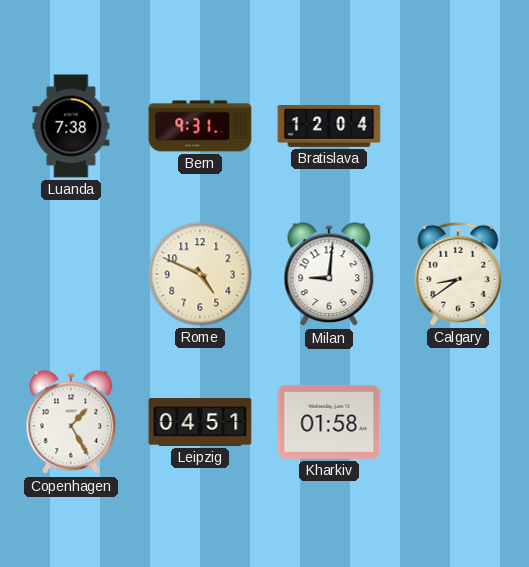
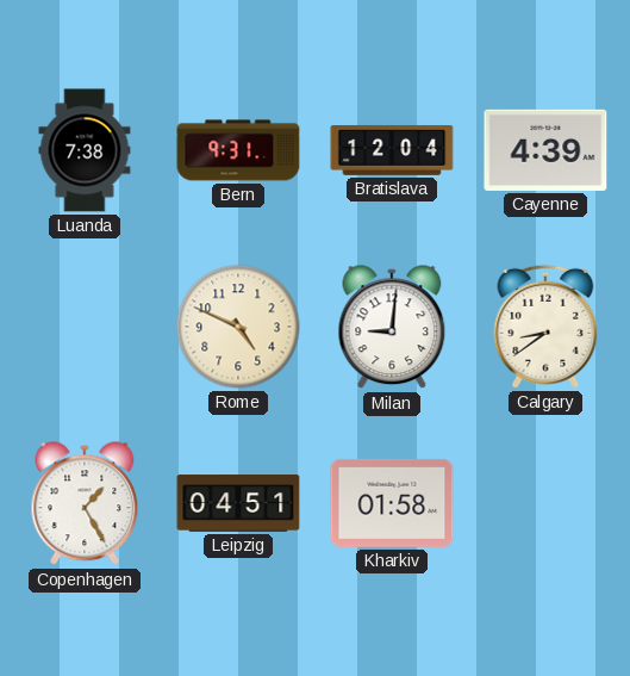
Cayenne: none -> 4:39 (545, 150)
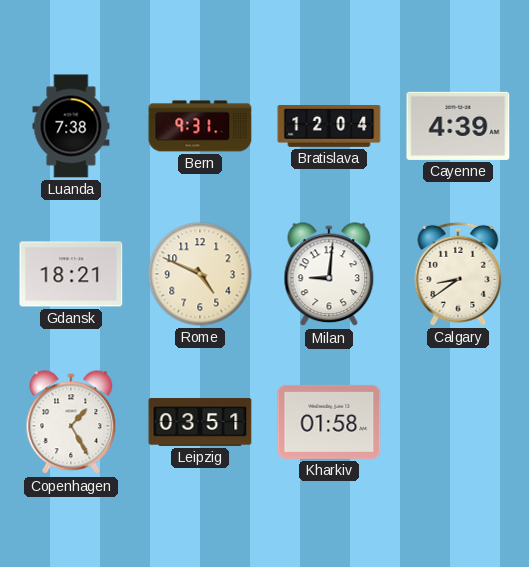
Gdansk: none -> 18:21 (71, 274)
Leipzig: 04:51 -> 03:51 (200, 422)
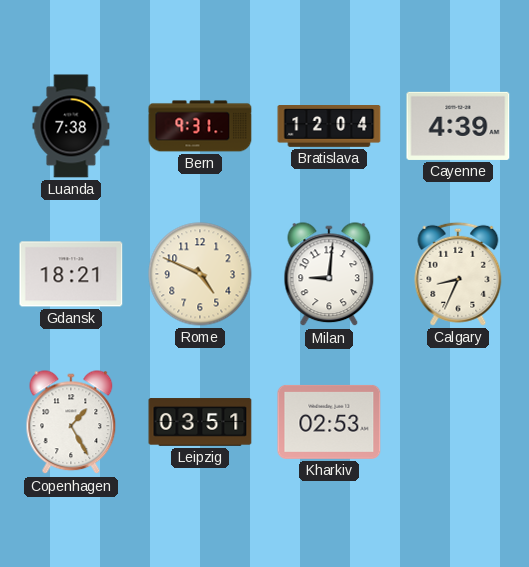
Calgary: 8:39 -> 8:34 (458, 274)
Kharkiv: 01:58 -> 02:53 (329, 422)
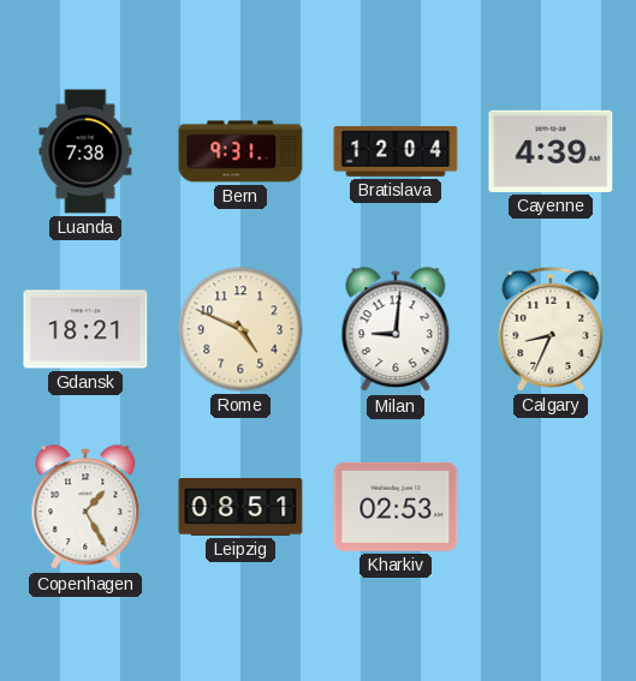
Leipzig: 03:51 -> 08:51 (240, 507)
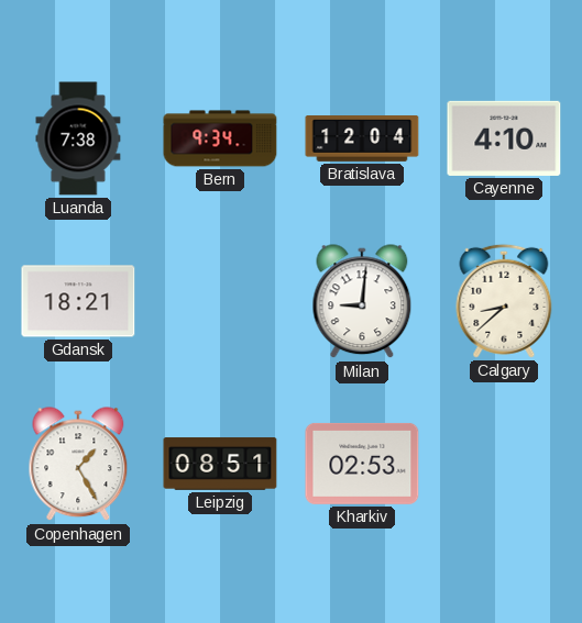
Bern: 9:31 -> 9:34 (220, 138)
Cayenne: 4:39 -> 4:10 (504, 138)
Rome: 4:49 -> none (240, 329)
Calgary: 8:34 -> 8:38 (504, 301)
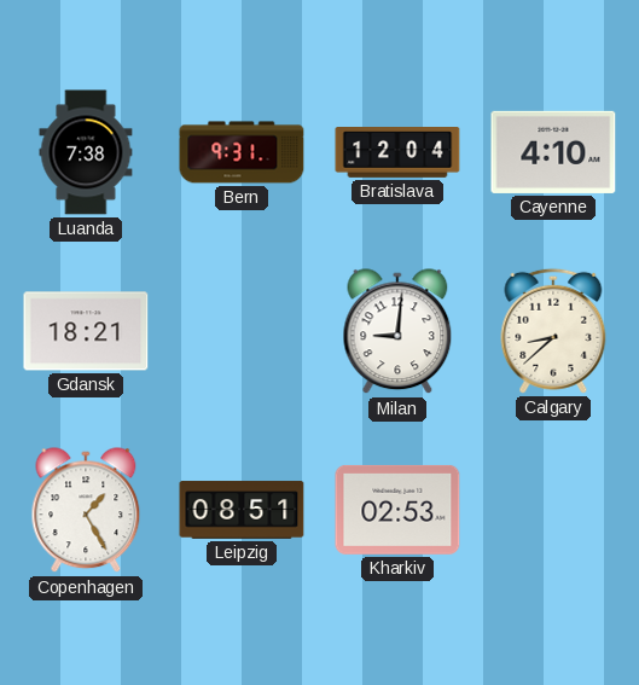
Bern: 9:34 -> 9:31 (242, 152)
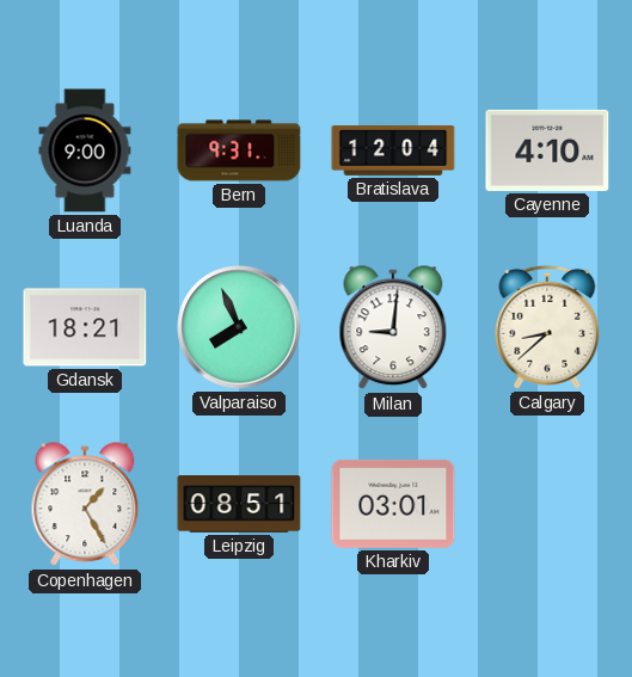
Luanda: 7:38 -> 9:00 (85, 150)
Valparaiso: none -> 7:56 (239, 327)
Kharkiv: 02:53 -> 03:01 (393, 504)
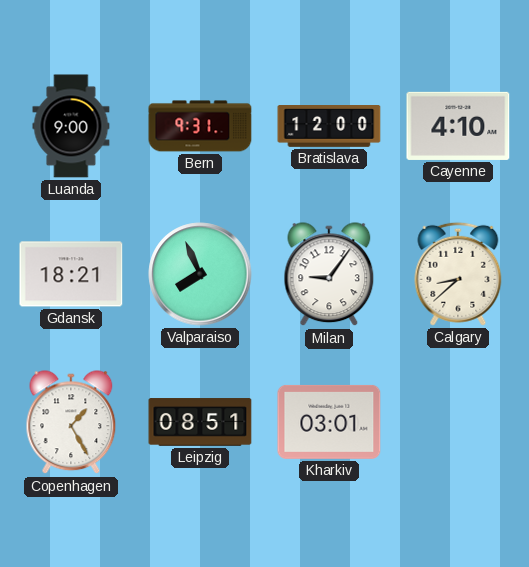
Bratislava: 12:04 -> 12:00 (329, 127)
Milan: 9:01 -> 9:06 (329, 275)
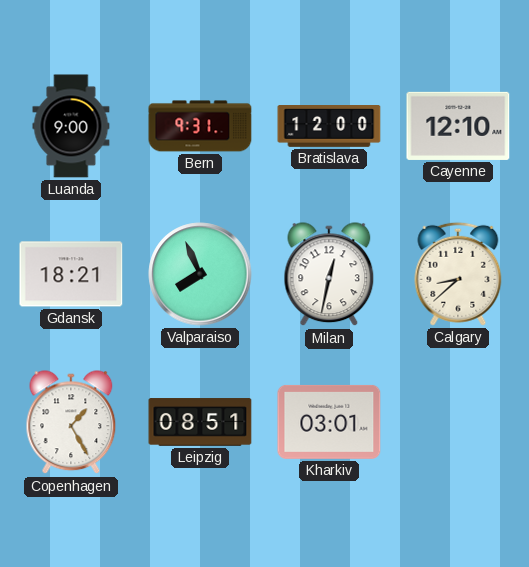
Cayenne: 4:10 -> 12:10 (458, 126)
Milan: 9:06 -> 12:32 (329, 275)
